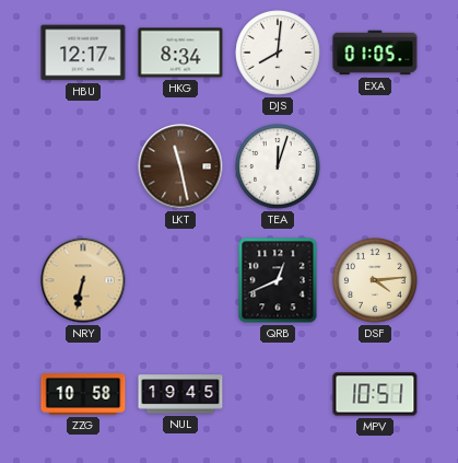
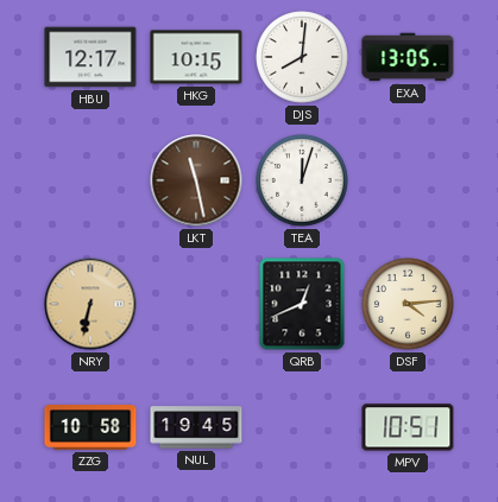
HKG: 8:34 -> 10:15 (196, 57)
EXA: 01:05 -> 13:05 (408, 57)
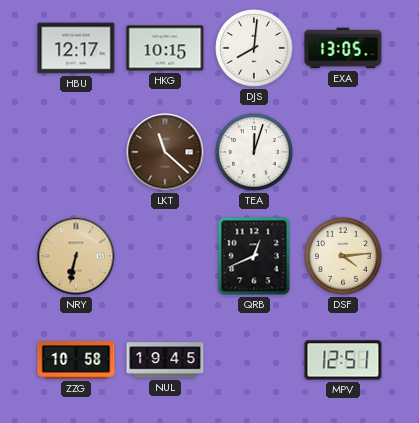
LKT: 11:28 -> 11:22 (165, 152)
MPV: 10:51 -> 12:51 (343, 360)
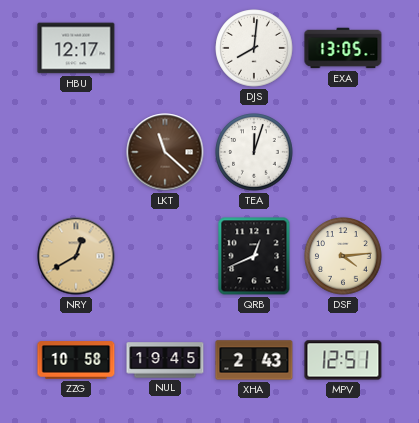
HKG: 10:15 -> none (165, 48)
NRY: 6:32 -> 12:40 (76, 256)
XHA: none -> 2:43 (254, 360)
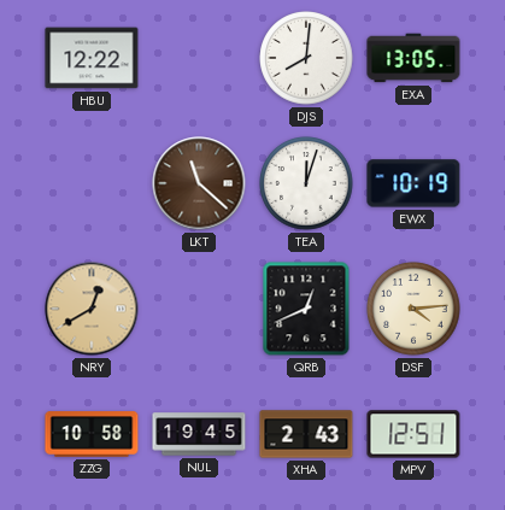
HBU: 12:17 -> 12:22 (92, 58)
EWX: none -> 10:19 (413, 183)
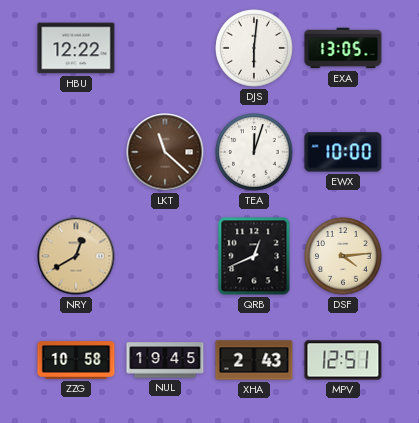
DJS: 8:01 -> 6:01 (254, 48)
EWX: 10:19 -> 10:00 (343, 152)
